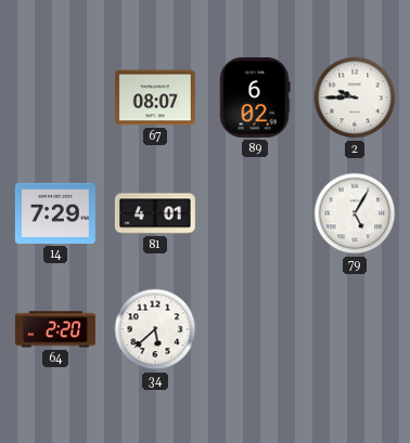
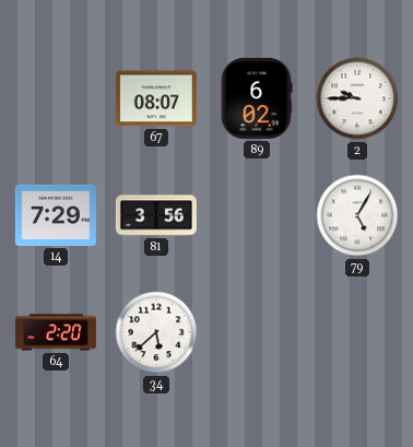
81: 4:01 -> 3:56 (156, 215)
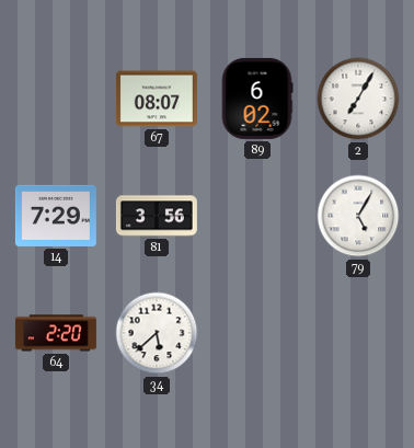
2: 9:45 -> 7:05 (358, 99)
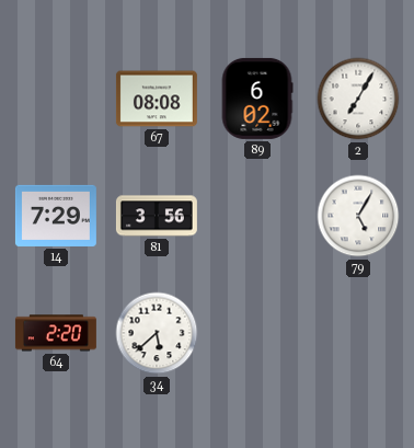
67: 08:07 -> 08:08 (157, 99)
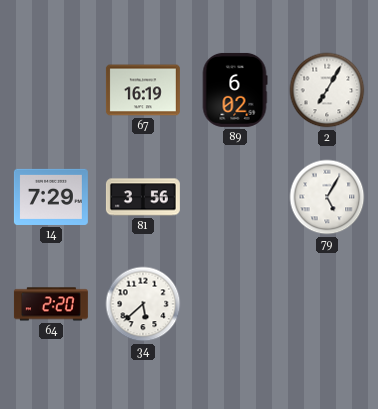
67: 08:08 -> 16:19 (143, 90)
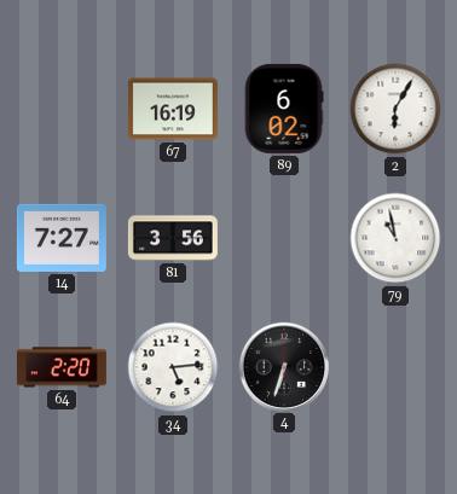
2: 7:05 -> 6:05 (395, 109)
14: 7:29 -> 7:27 (62, 238)
79: 5:05 -> 10:58 (395, 238)
34: 5:38 -> 5:14 (173, 367)
4: none -> 6:33 (283, 366)
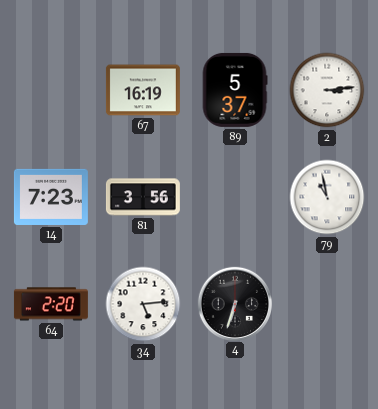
89: 6:02 -> 5:37 (235, 90)
2: 6:05 -> 3:14 (327, 90)
14: 7:27 -> 7:23 (51, 197)
